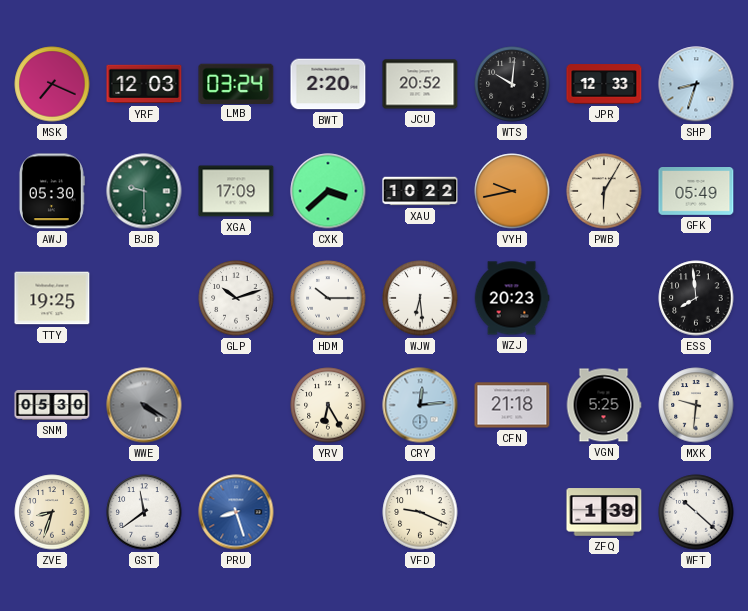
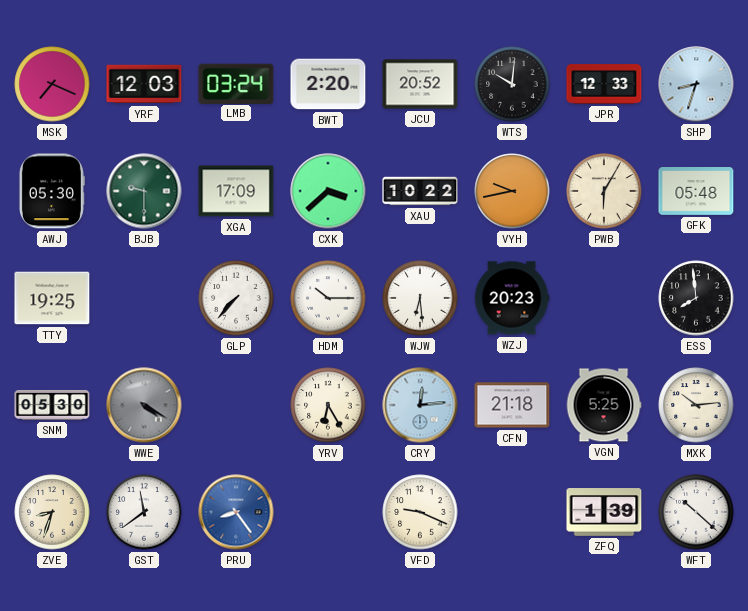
GFK: 05:49 -> 05:48 (696, 192)
GLP: 10:12 -> 7:37 (236, 298)
MXK: 9:31 -> 10:14 (696, 405)
PRU: 8:27 -> 8:24 (236, 512)
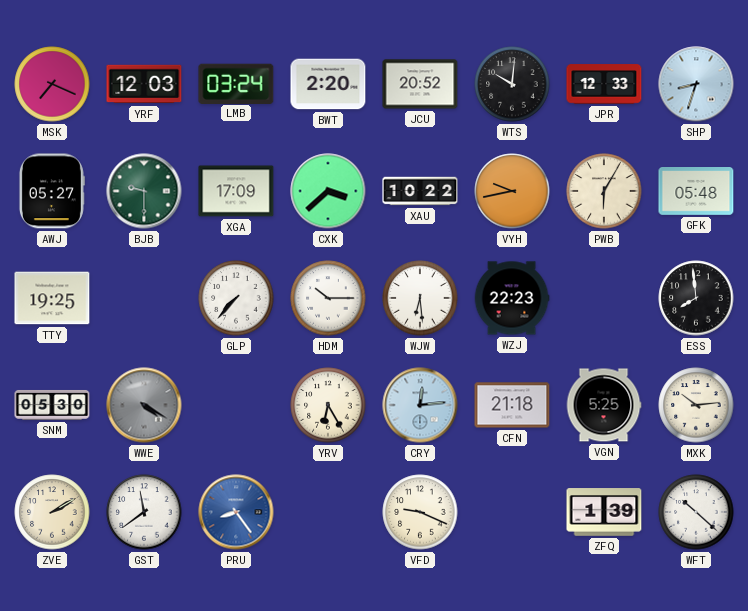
AWJ: 05:30 -> 05:27 (51, 191)
WZJ: 20:23 -> 22:23 (512, 298)
ZVE: 8:33 -> 2:10 (52, 512)
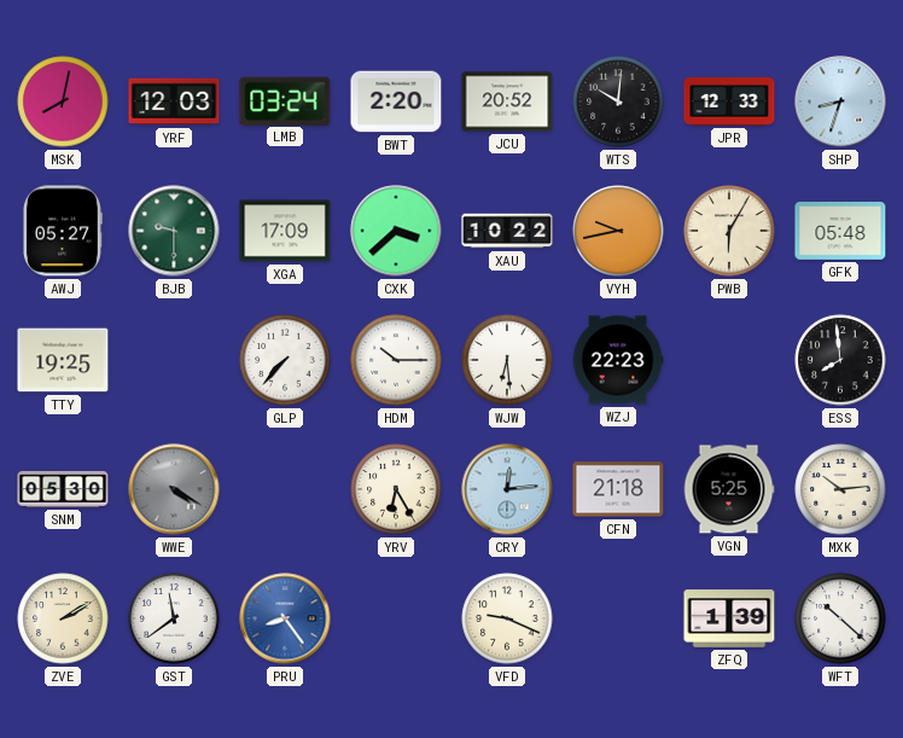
MSK: 7:19 -> 8:02 (63, 101)
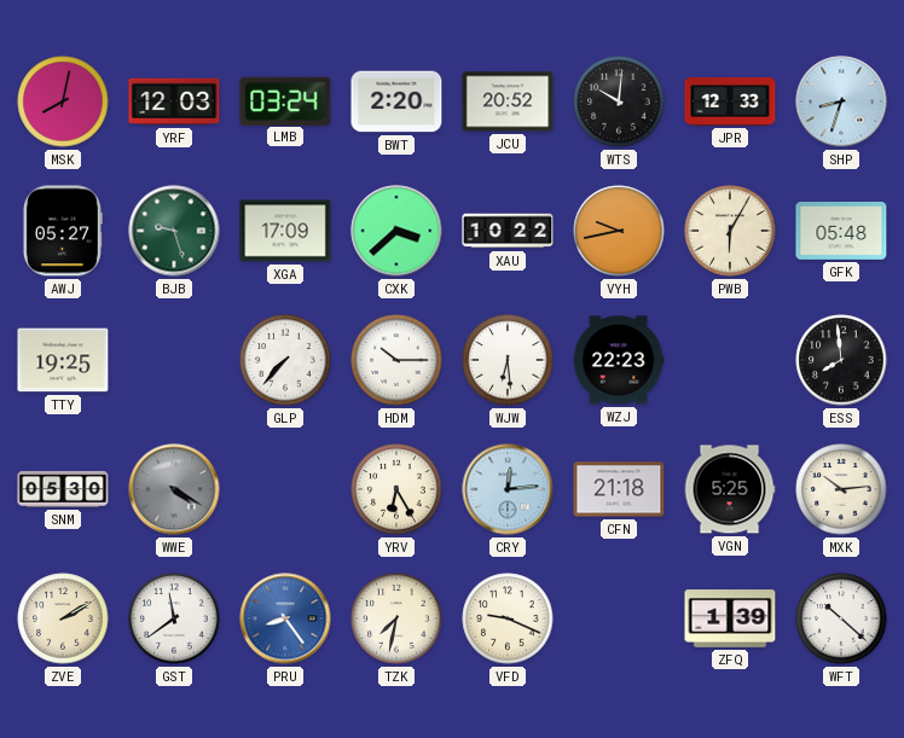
BJB: 9:30 -> 9:27 (174, 231)
TZK: none -> 7:32 (396, 618)
